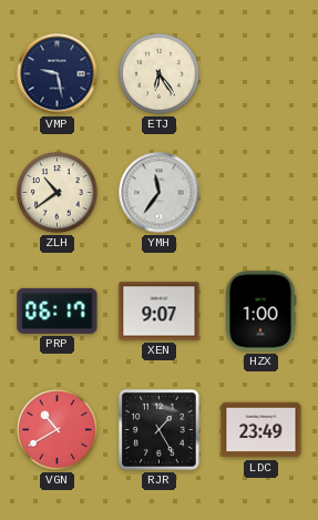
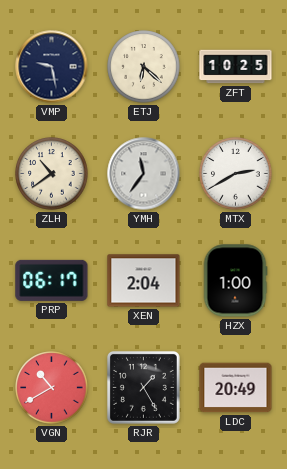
ETJ: 6:24 -> 6:22 (144, 67)
ZFT: none -> 10:25 (236, 67)
MTX: none -> 2:40 (236, 174)
XEN: 9:07 -> 2:04 (144, 281)
LDC: 23:49 -> 20:49 (236, 388)
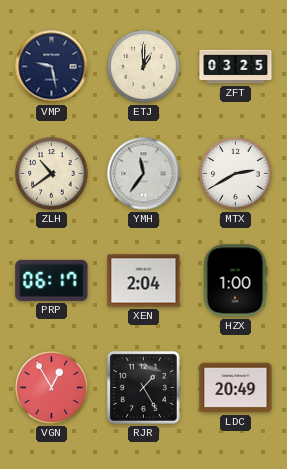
ETJ: 6:22 -> 1:00 (144, 67)
ZFT: 10:25 -> 03:25 (236, 67)
VGN: 10:40 -> 12:55 (52, 388)
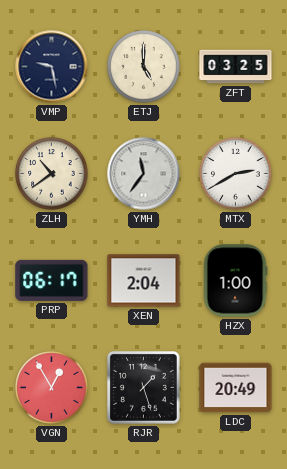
ETJ: 1:00 -> 5:00 (144, 67)
RJR: 1:25 -> 1:27 (143, 387)
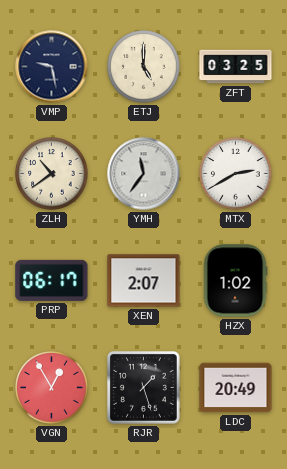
XEN: 2:04 -> 2:07 (144, 281)
HZX: 1:00 -> 1:02 (235, 281)
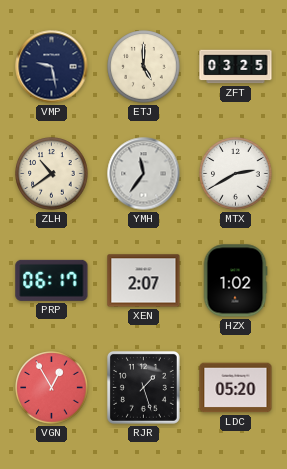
LDC: 20:49 -> 05:20 (236, 388)
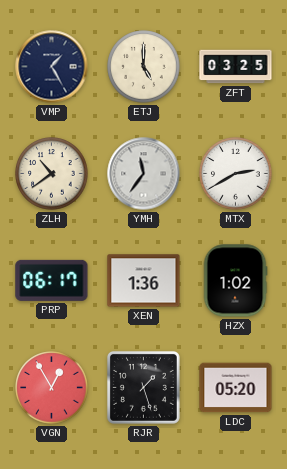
VMP: 9:28 -> 1:25 (52, 67)
XEN: 2:07 -> 1:36 (144, 281)
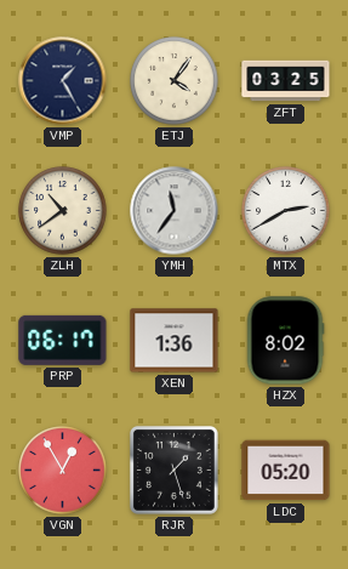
ETJ: 5:00 -> 4:06 (175, 81)
HZX: 1:02 -> 8:02 (285, 341)
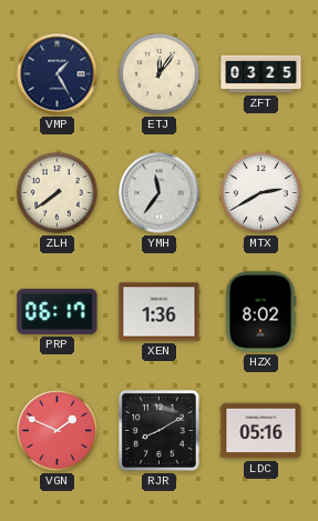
ETJ: 4:06 -> 12:06 (160, 74)
ZLH: 10:39 -> 7:39 (58, 193)
VGN: 12:55 -> 1:49 (58, 431)
RJR: 1:27 -> 8:10 (158, 430)
LDC: 05:20 -> 05:16 (261, 431)
